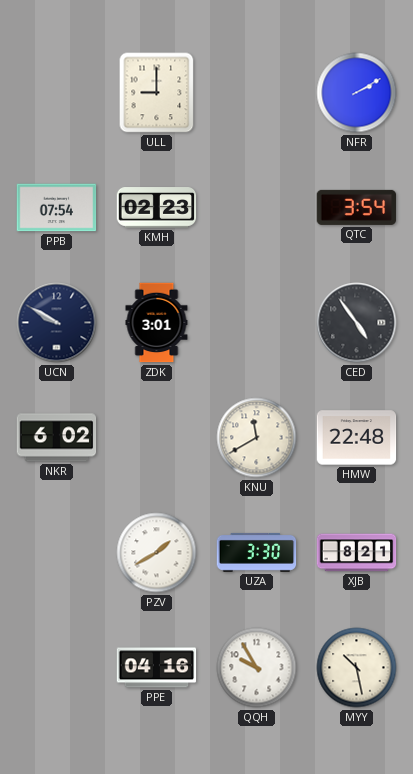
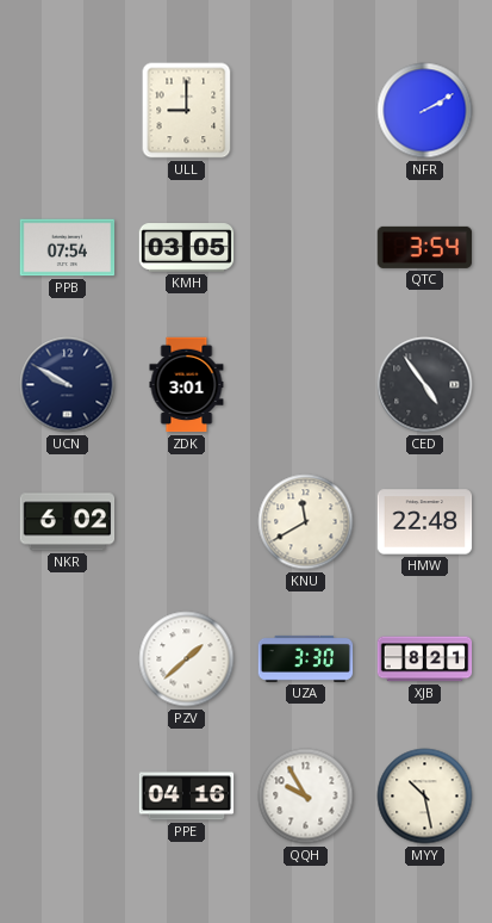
KMH: 02:23 -> 03:05 (187, 248)
PZV: 1:40 -> 1:38 (187, 659)
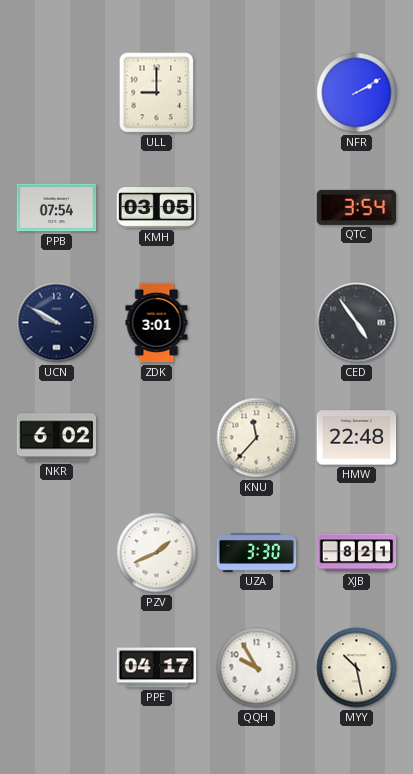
KNU: 11:40 -> 11:37 (257, 438)
PZV: 1:38 -> 1:41 (157, 553)
PPE: 04:16 -> 04:17 (157, 668)
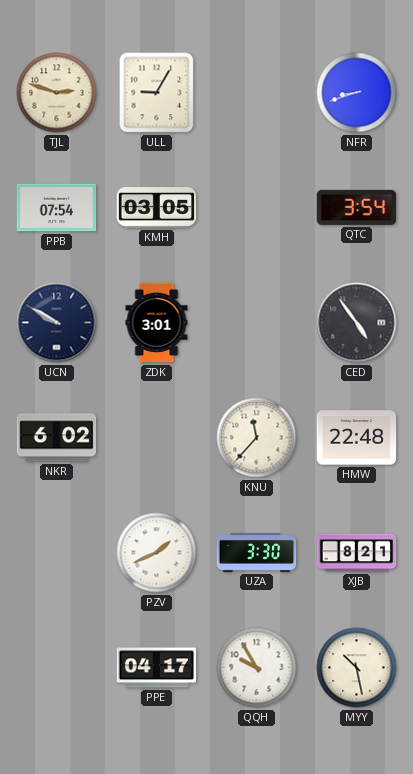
TJL: none -> 2:48 (57, 93)
ULL: 9:00 -> 9:05 (157, 93)
NFR: 2:10 -> 8:42 (357, 93)
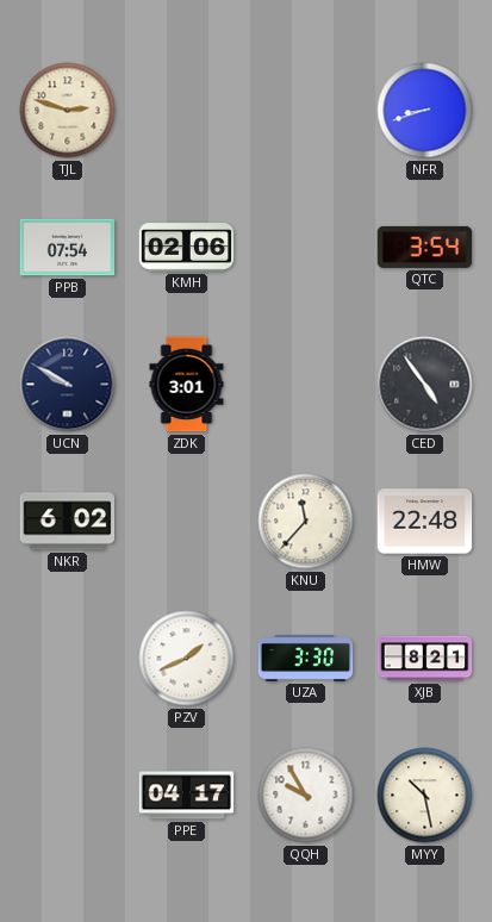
ULL: 9:05 -> none (157, 93)
KMH: 03:05 -> 02:06 (187, 248)
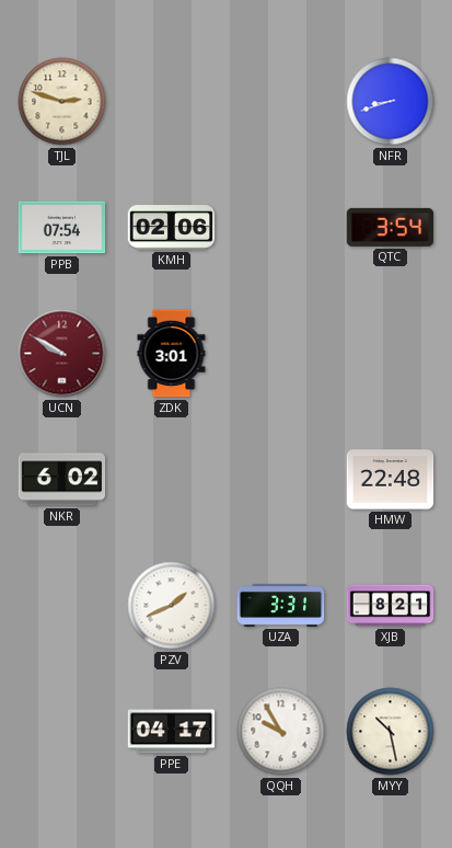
UCN dial: navy -> burgundy (62, 354)
CED: 4:54 -> none (425, 385)
KNU: 11:37 -> none (306, 522)
UZA: 3:30 -> 3:31 (281, 605)
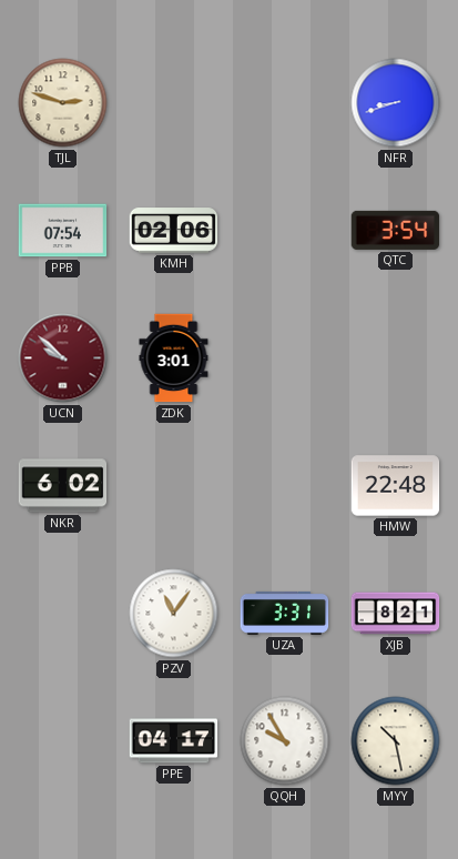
UCN: 9:50 -> 9:52 (63, 358)
PZV: 1:41 -> 11:06 (174, 614)
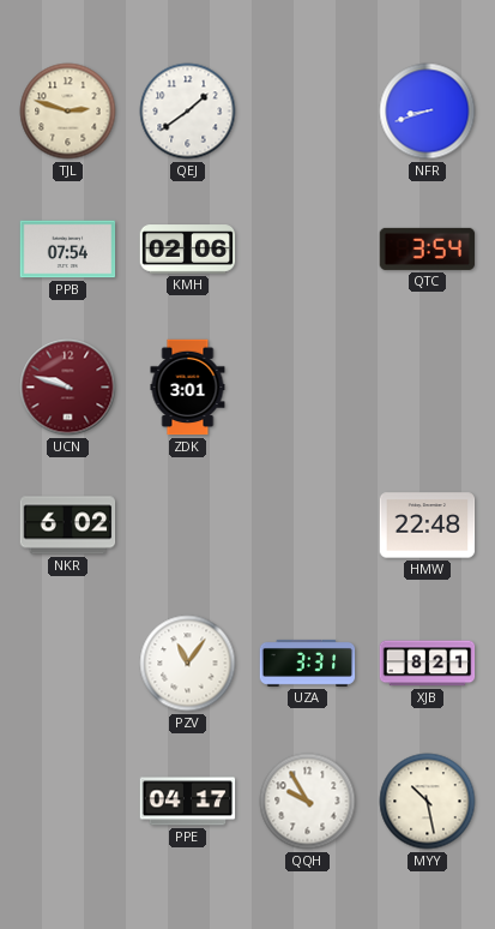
QEJ: none -> 1:39 (188, 112)
UCN: 9:52 -> 9:48 (68, 388)
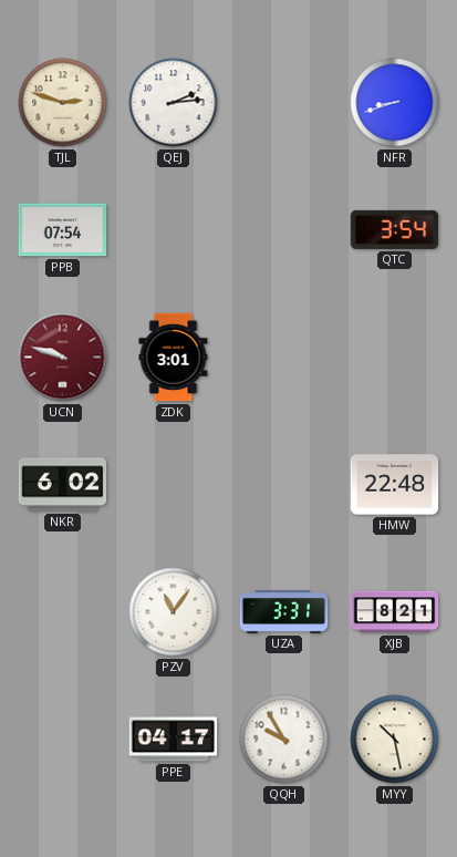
QEJ: 1:39 -> 2:14 (174, 103)
KMH: 02:06 -> none (188, 250)
